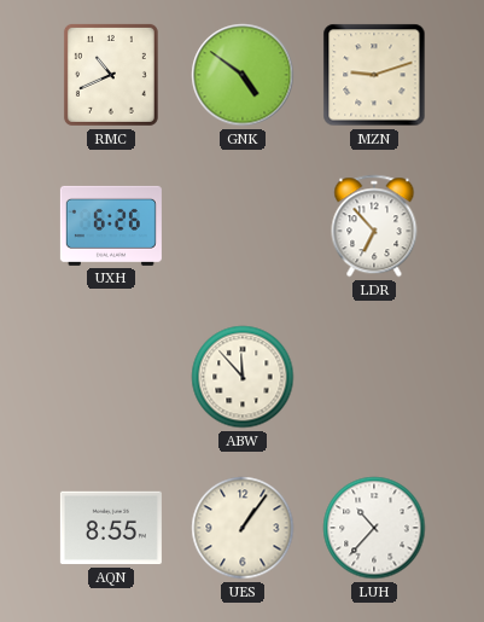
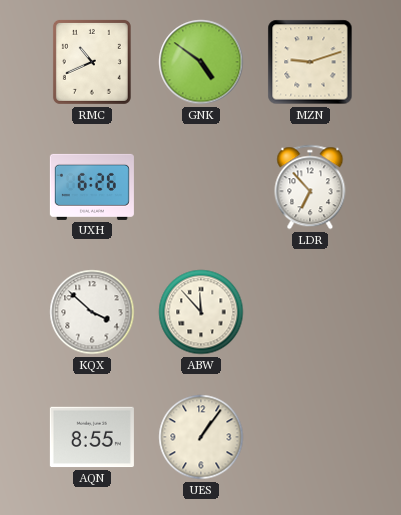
KQX: none -> 3:52 (92, 312)
LUH: 10:37 -> none (374, 528)
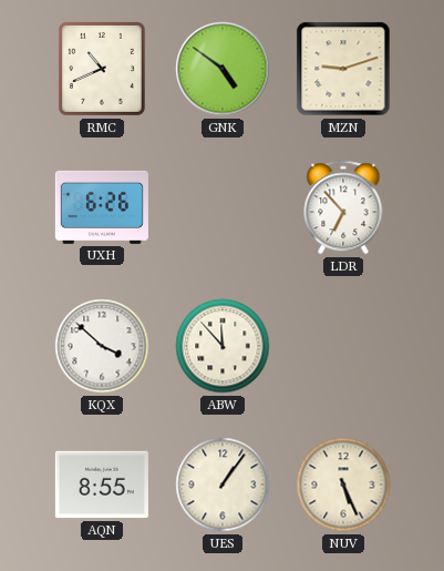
NUV: none -> 5:26 (343, 485)
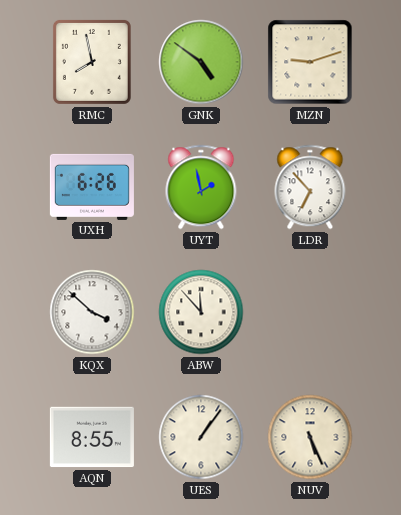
RMC: 10:41 -> 7:58 (92, 62)
UYT: none -> 1:58 (201, 187)
